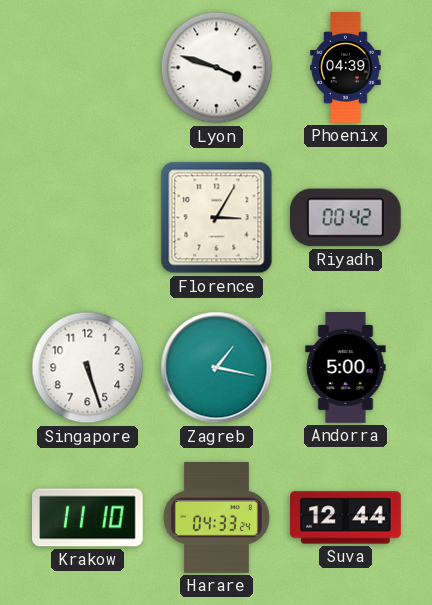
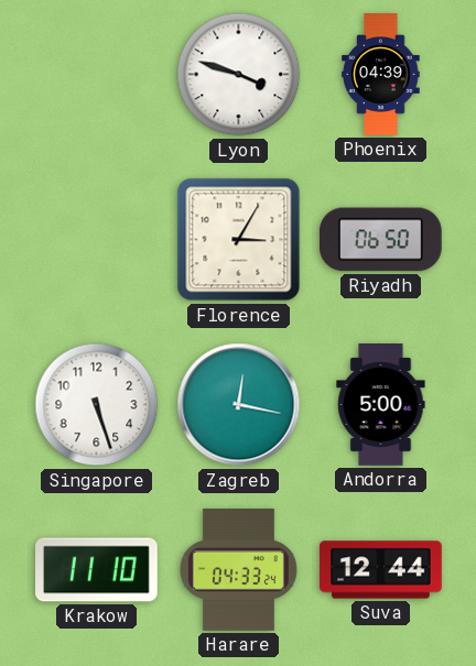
Riyadh: 00:42 -> 06:50 (381, 240)
Zagreb: 1:17 -> 12:17 (239, 405)
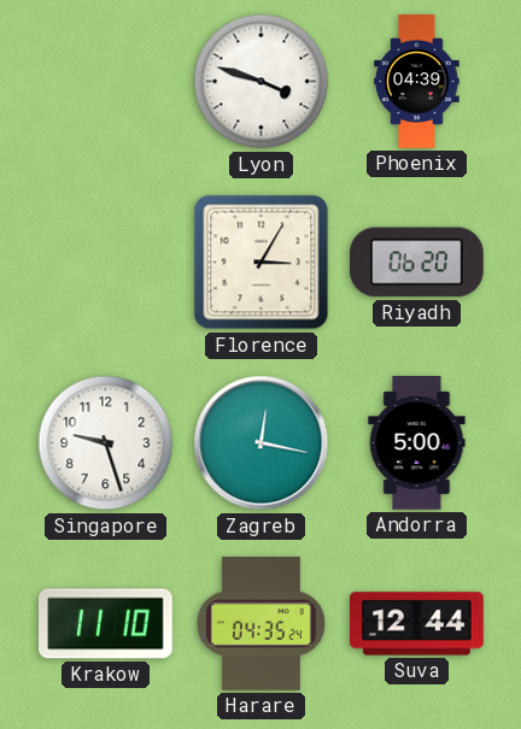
Riyadh: 06:50 -> 06:20 (417, 263)
Singapore: 5:27 -> 9:27 (106, 443)
Harare: 04:33 -> 04:35 (260, 624)
